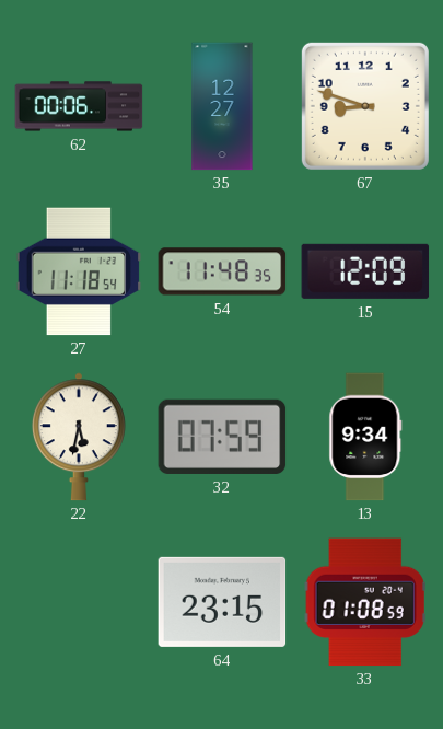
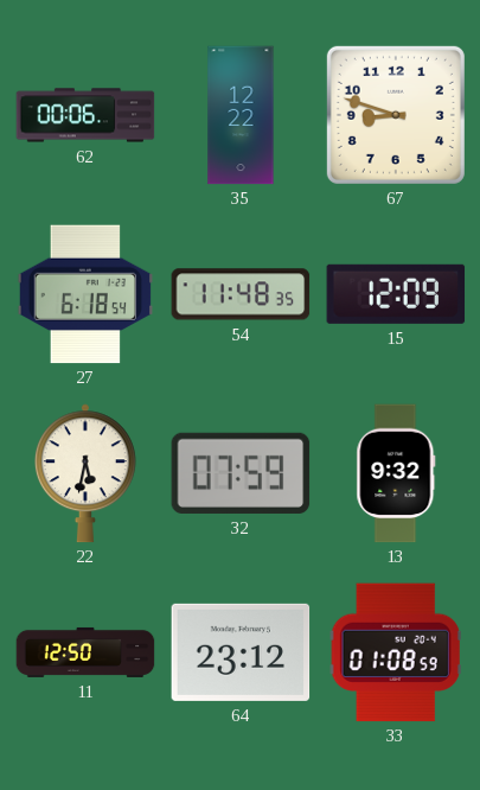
35: 12:27 -> 12:22 (241, 115)
27: 11:18 -> 6:18 (85, 294)
13: 9:34 -> 9:32 (396, 473)
11: none -> 12:50 (85, 652)
64: 23:15 -> 23:12 (241, 652)
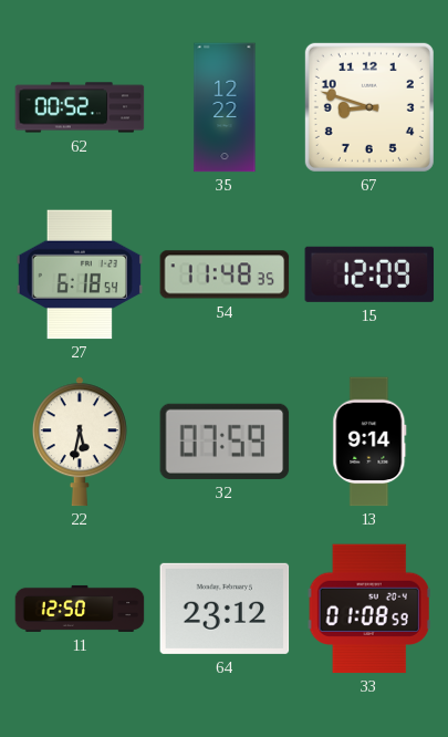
62: 00:06 -> 00:52 (80, 107)
13: 9:32 -> 9:14 (369, 442)
